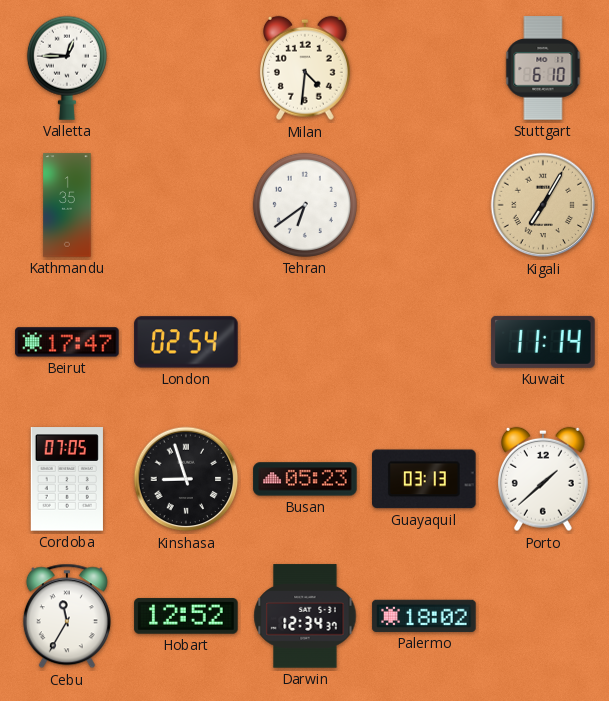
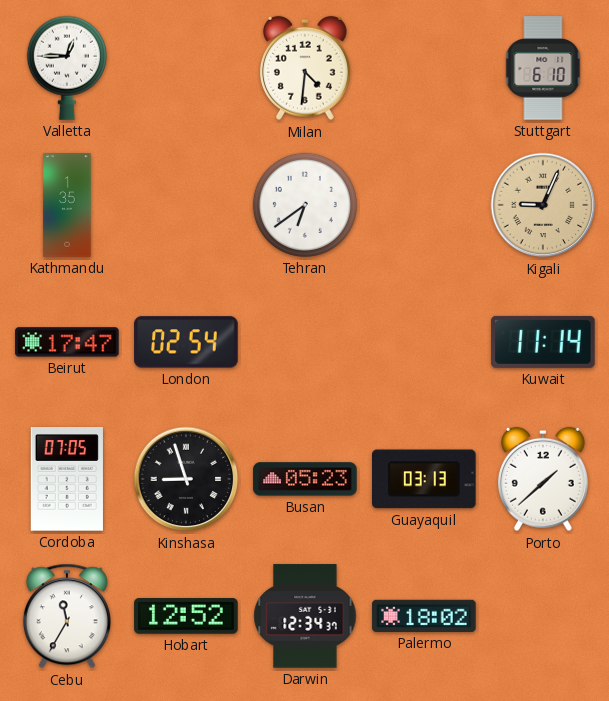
Kigali: 7:05 -> 9:04 (543, 205)
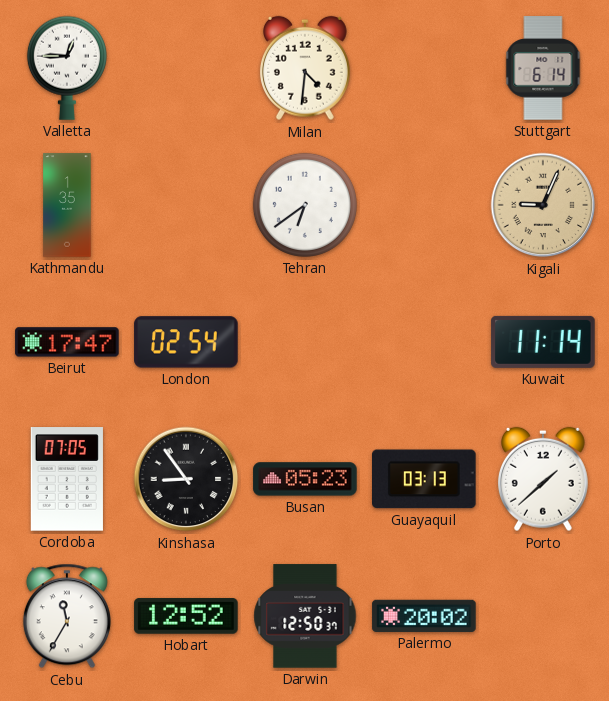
Stuttgart: 6:10 -> 6:14 (543, 68)
Kinshasa: 8:57 -> 8:54 (186, 479)
Darwin: 12:34 -> 12:50 (305, 616)
Palermo: 18:02 -> 20:02 (424, 616)
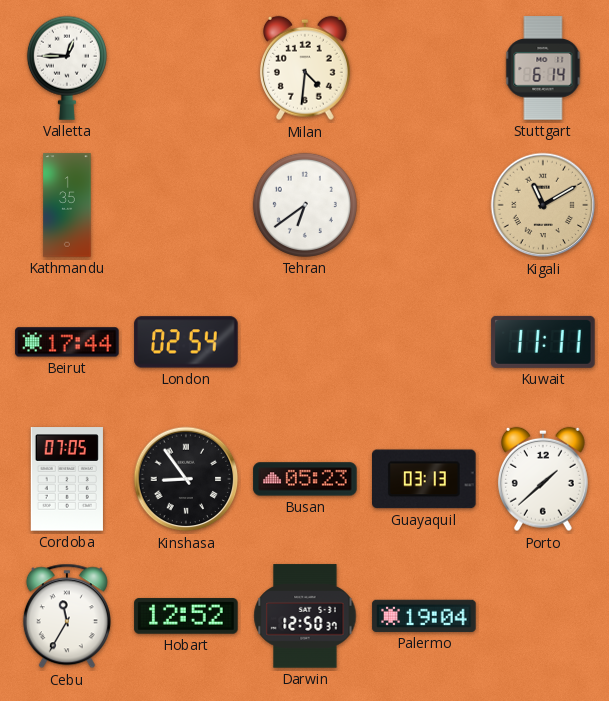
Kigali: 9:04 -> 11:10 (543, 205)
Beirut: 17:47 -> 17:44 (67, 342)
Kuwait: 11:14 -> 11:11 (543, 342)
Palermo: 20:02 -> 19:04 (424, 616)
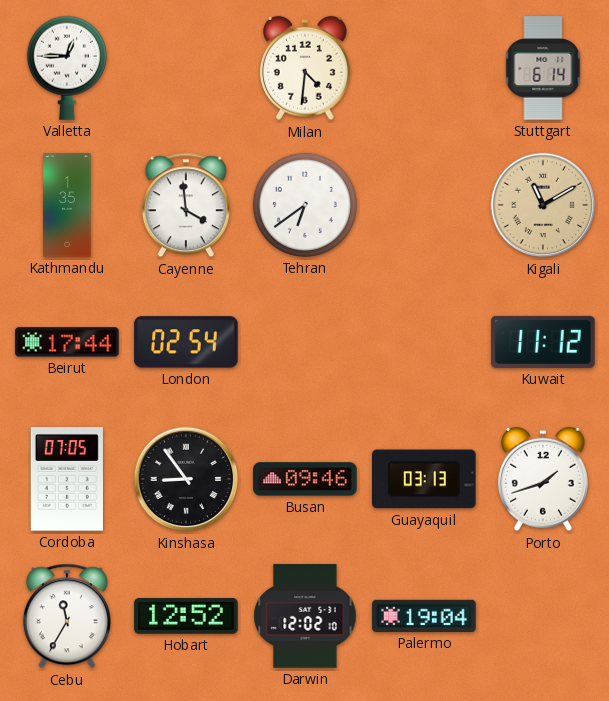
Cayenne: none -> 3:59 (186, 205)
Kuwait: 11:11 -> 11:12 (543, 342)
Busan: 05:23 -> 09:46 (305, 479)
Porto: 1:38 -> 1:42 (543, 479)
Darwin: 12:50 -> 12:02 (305, 616)
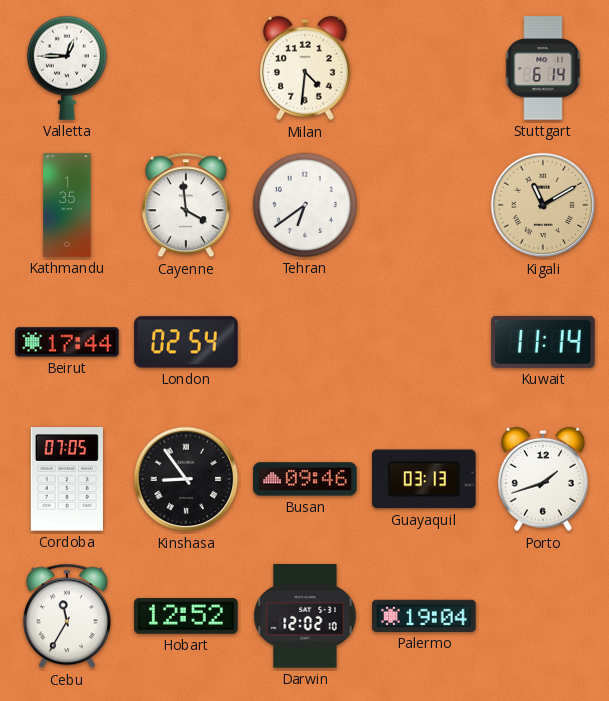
Kuwait: 11:12 -> 11:14 (543, 342)
